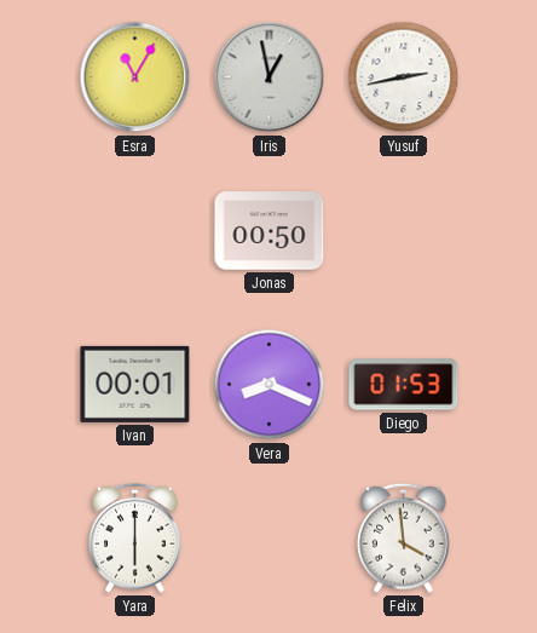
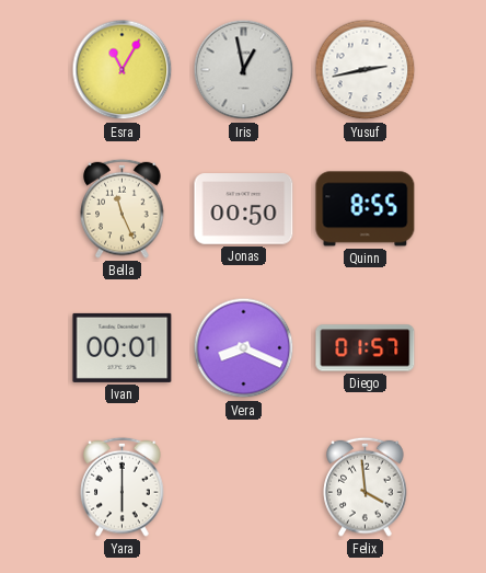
Bella: none -> 11:26 (123, 208)
Quinn: none -> 8:55 (366, 209)
Diego: 01:53 -> 01:57 (366, 348)
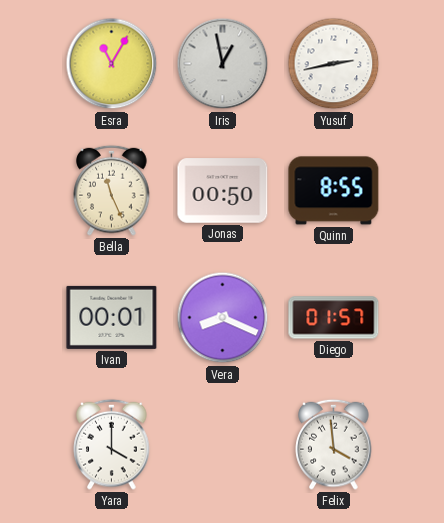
Yara: 6:00 -> 4:00 (112, 444)
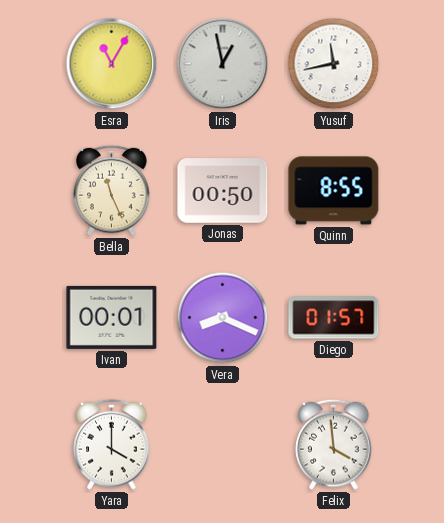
Yusuf: 2:43 -> 11:43 (334, 64)
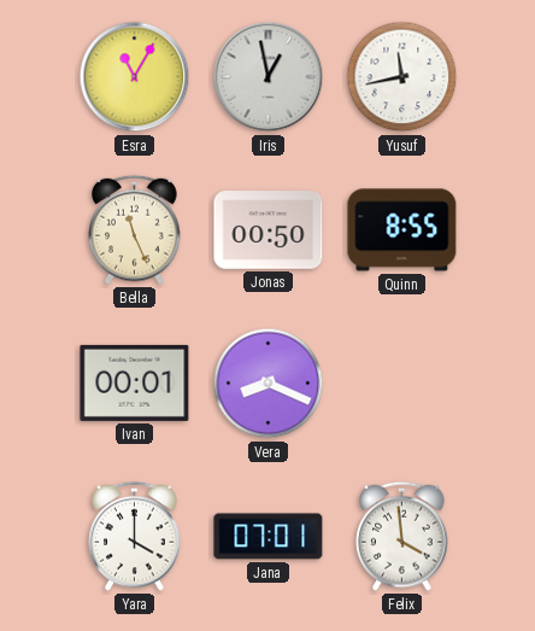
Diego: 01:57 -> none (334, 318)
Jana: none -> 07:01 (269, 537)
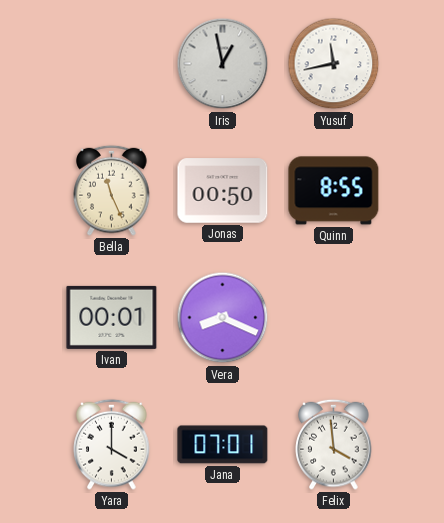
Esra: 11:05 -> none (135, 77)
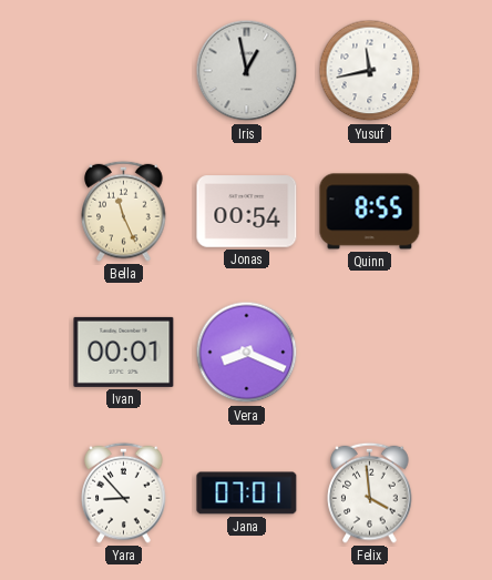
Jonas: 00:50 -> 00:54 (247, 212)
Yara: 4:00 -> 8:53 (124, 492)
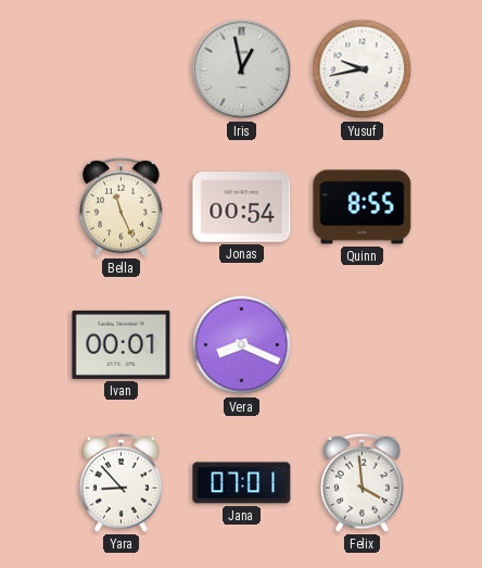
Yusuf: 11:43 -> 9:43 (363, 70)
